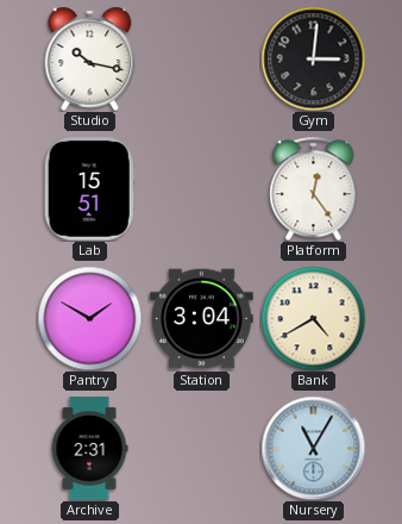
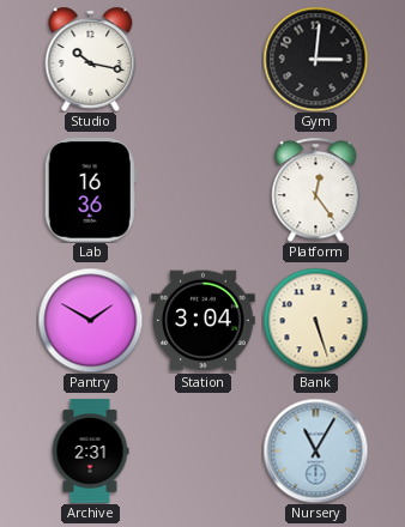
Lab: 15:51 -> 16:36 (90, 190)
Bank: 4:40 -> 5:27 (315, 320)
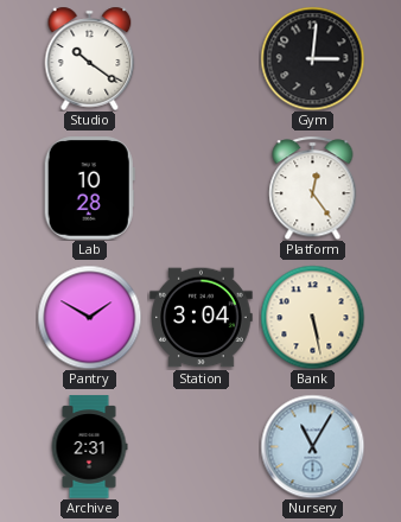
Studio: 10:17 -> 10:21 (90, 58)
Lab: 16:36 -> 10:28 (89, 189)
Bank: 5:27 -> 5:28 (312, 317)
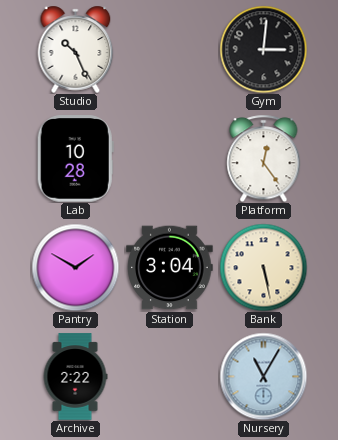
Studio: 10:21 -> 10:26 (76, 49)
Archive: 2:31 -> 2:22 (75, 377)
